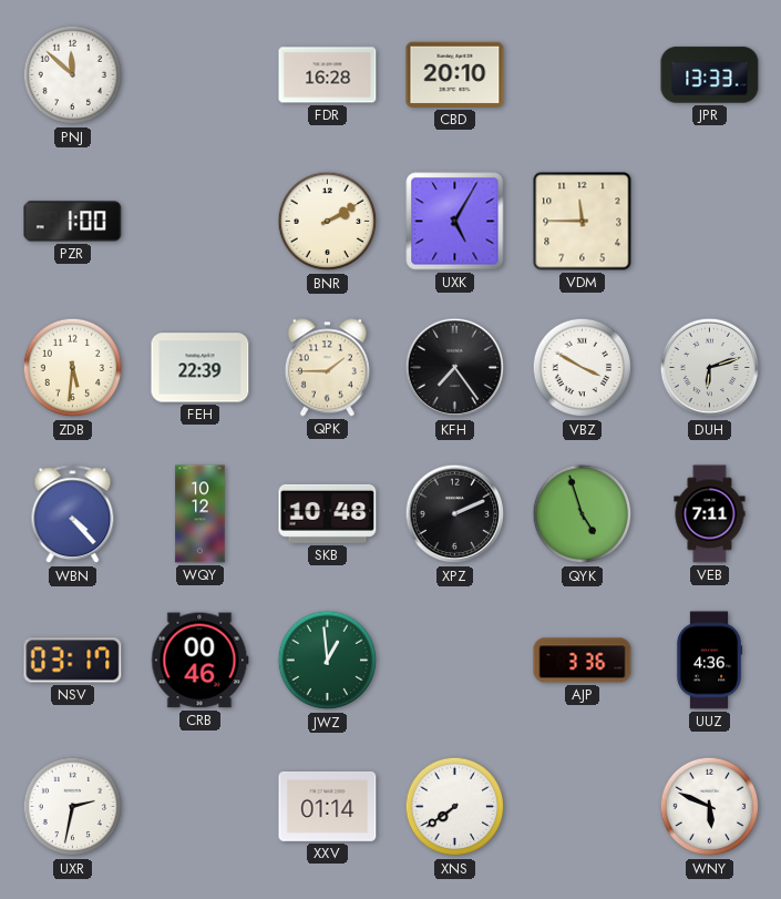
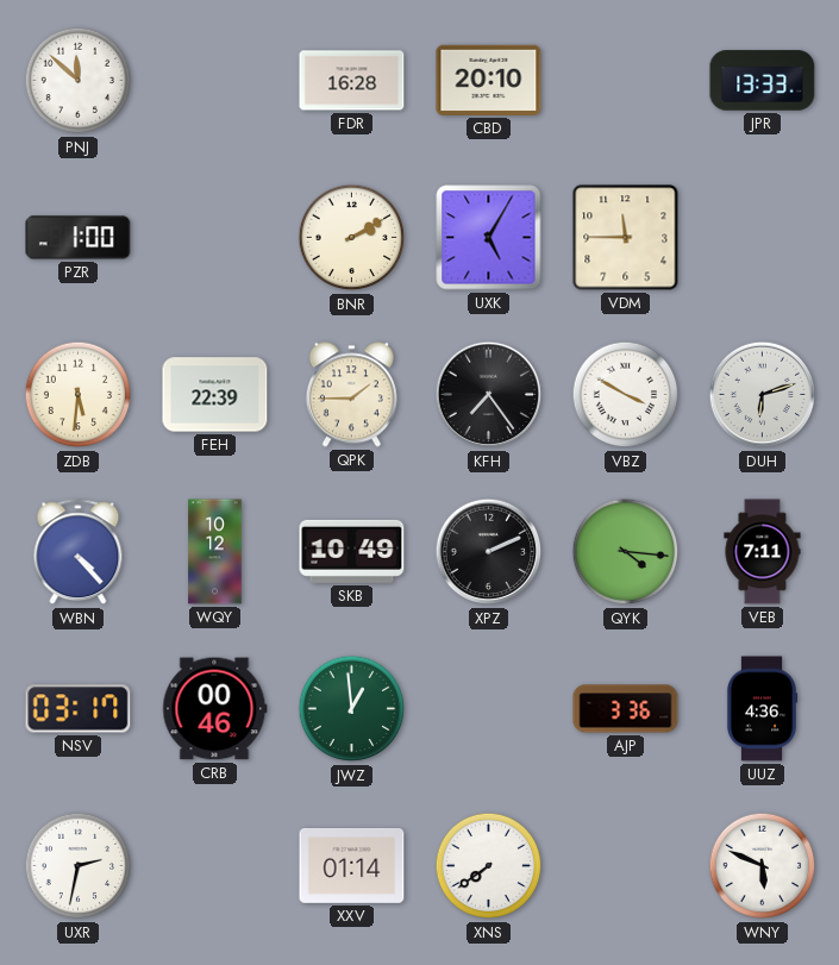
SKB: 10:48 -> 10:49 (352, 551)
QYK: 4:57 -> 4:16 (626, 552)
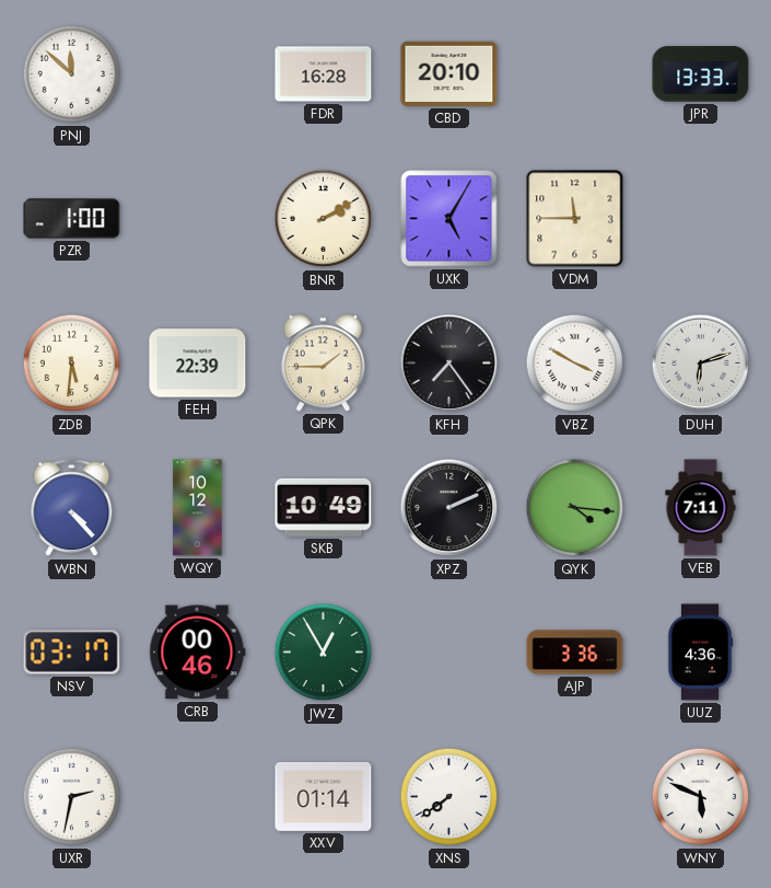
JWZ: 12:59 -> 12:55 (324, 653)
